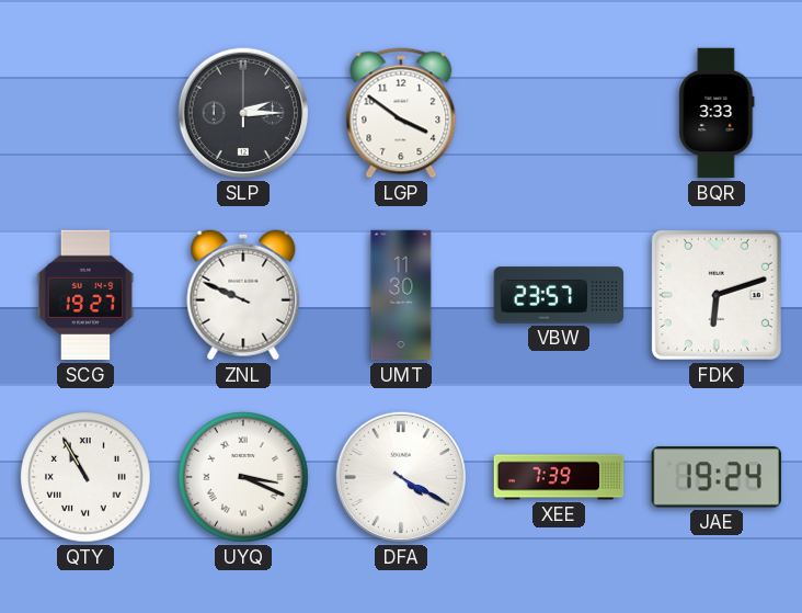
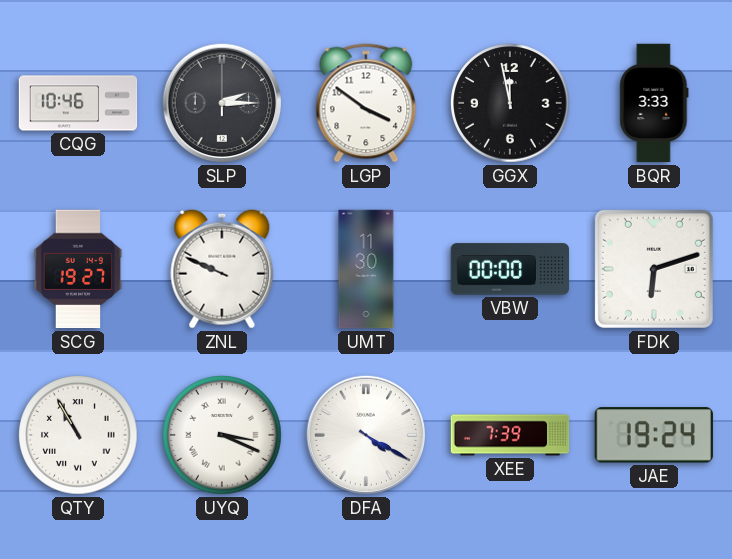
CQG: none -> 10:46 (78, 103)
GGX: none -> 11:58 (510, 103)
VBW: 23:57 -> 00:00 (510, 269)
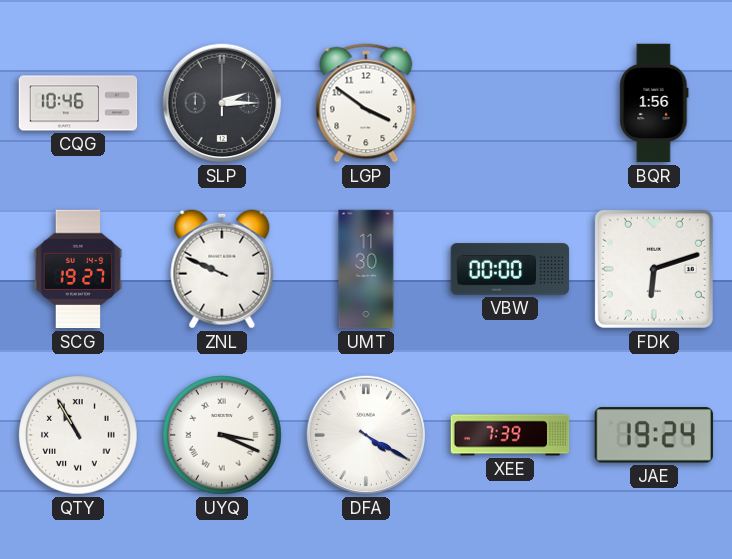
GGX: 11:58 -> none (510, 103)
BQR: 3:33 -> 1:56 (654, 103)
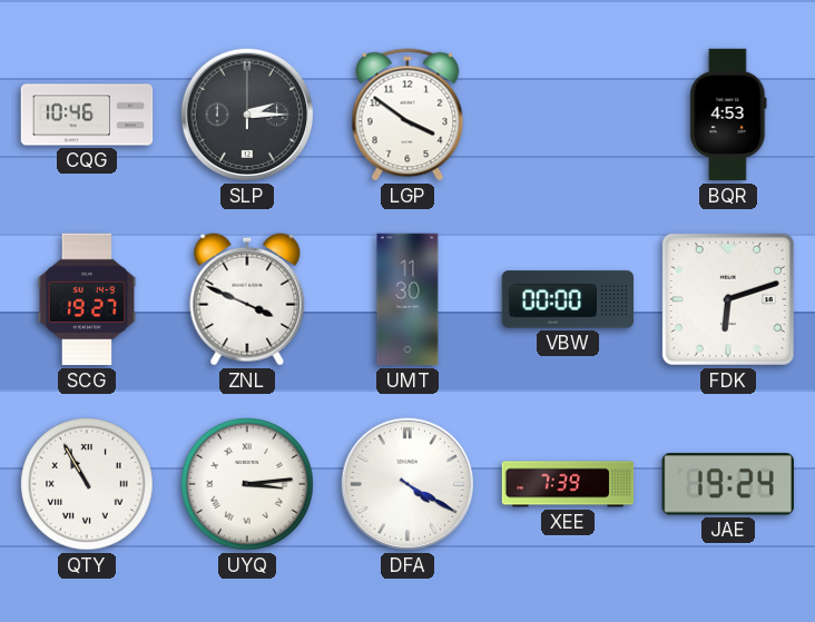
BQR: 1:56 -> 4:53 (728, 115)
ZNL: 9:49 -> 3:49 (247, 299)
UYQ: 3:19 -> 3:14 (247, 484)
